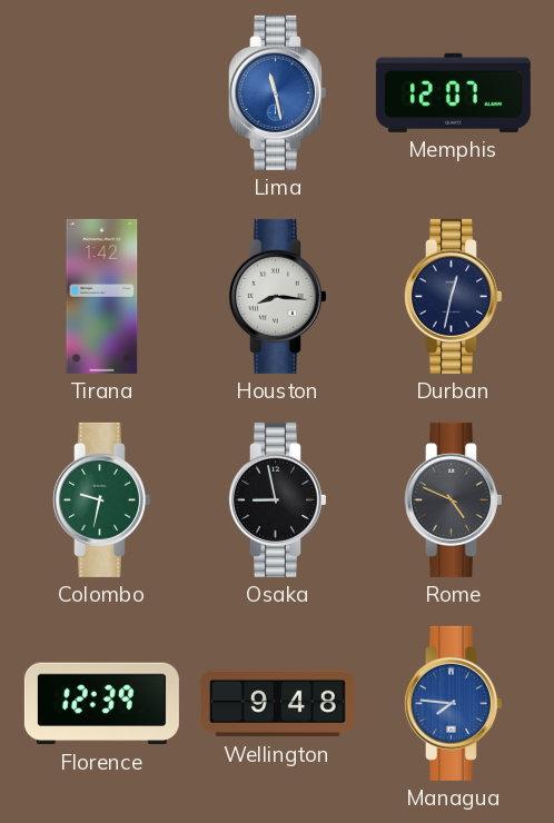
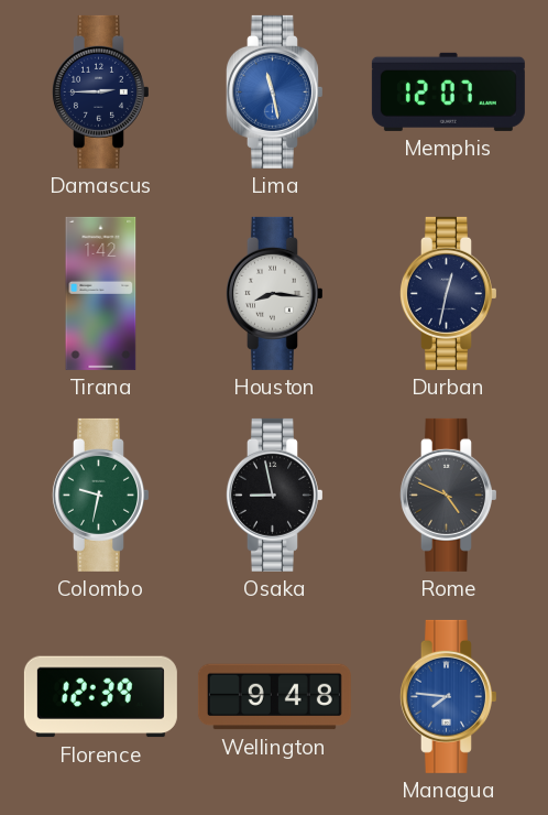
Damascus: none -> 2:45 (100, 91)
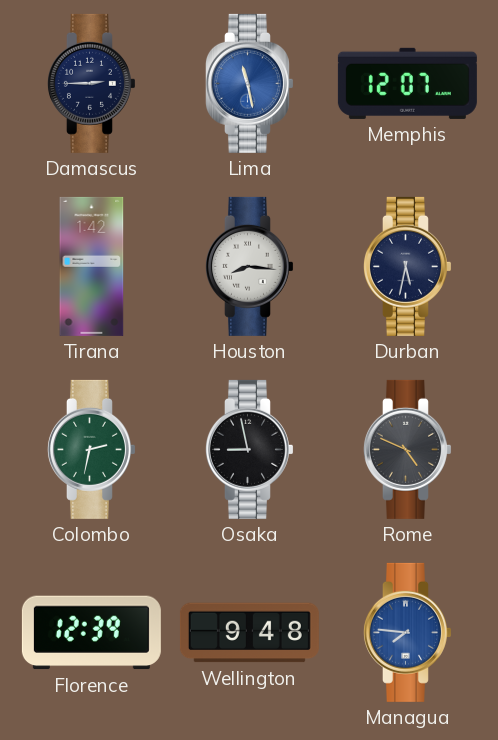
Durban: 12:32 -> 5:32 (407, 266)
Colombo: 9:32 -> 2:32 (91, 449)
